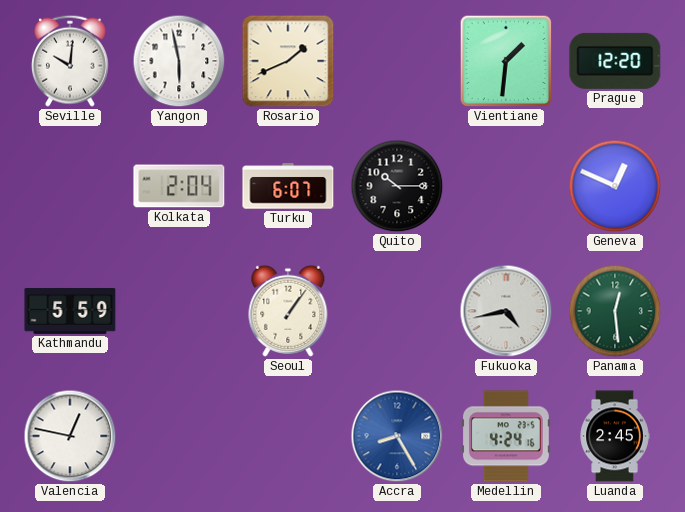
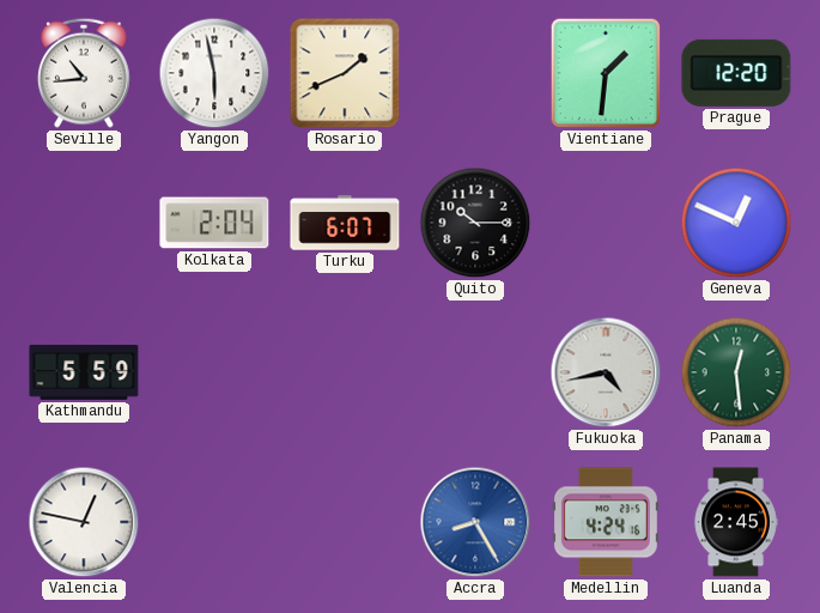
Seville: 10:01 -> 10:44 (84, 73)
Seoul: 1:06 -> none (288, 311)
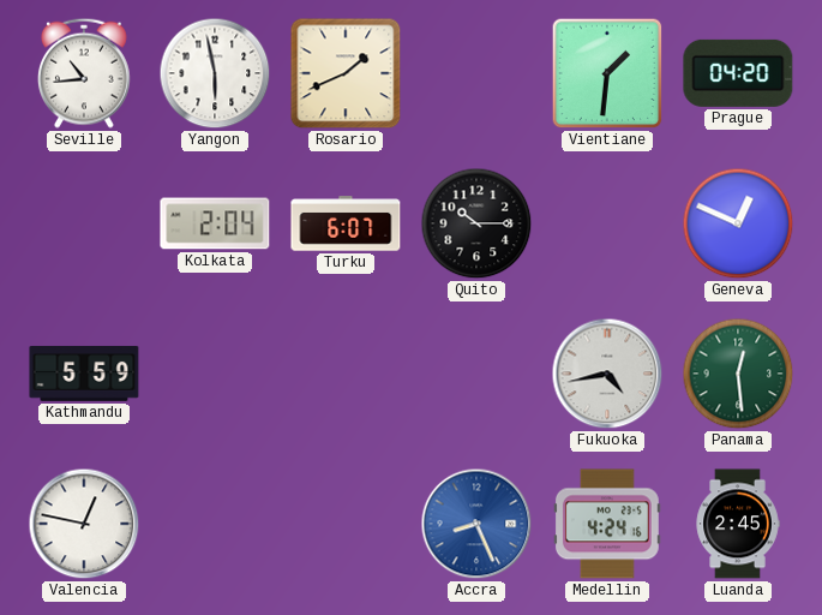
Prague: 12:20 -> 04:20 (738, 73)
Accra: 8:25 -> 8:26 (476, 524)
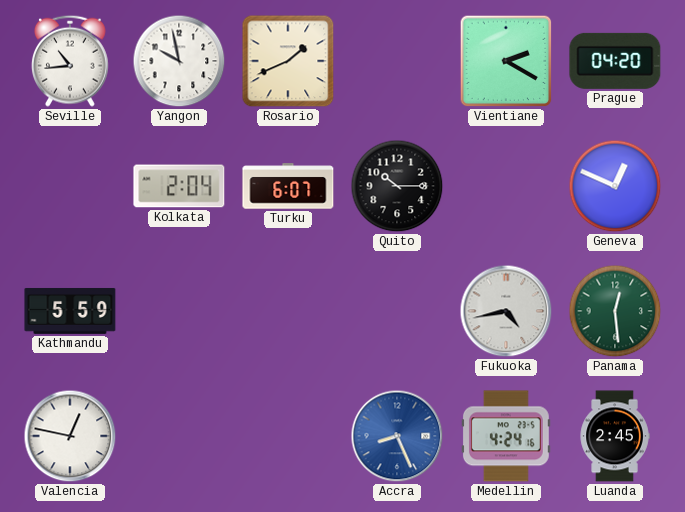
Yangon: 5:58 -> 9:58 (179, 61)
Vientiane: 1:31 -> 2:20 (506, 61)
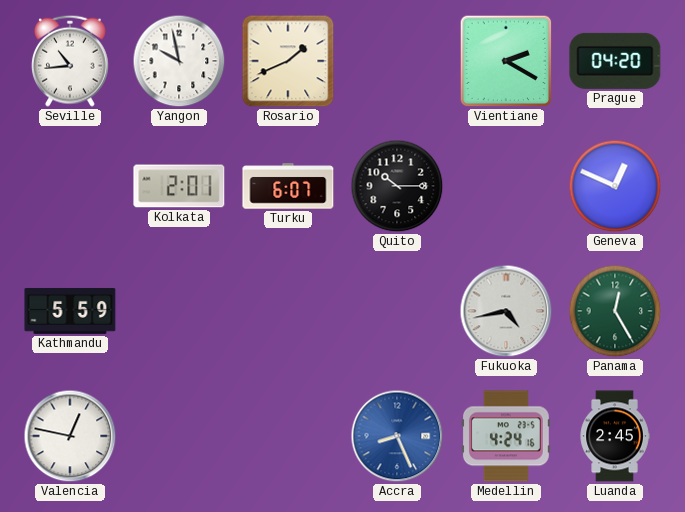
Kolkata: 2:04 -> 2:01 (179, 186)
Panama: 12:29 -> 12:25 (615, 311)
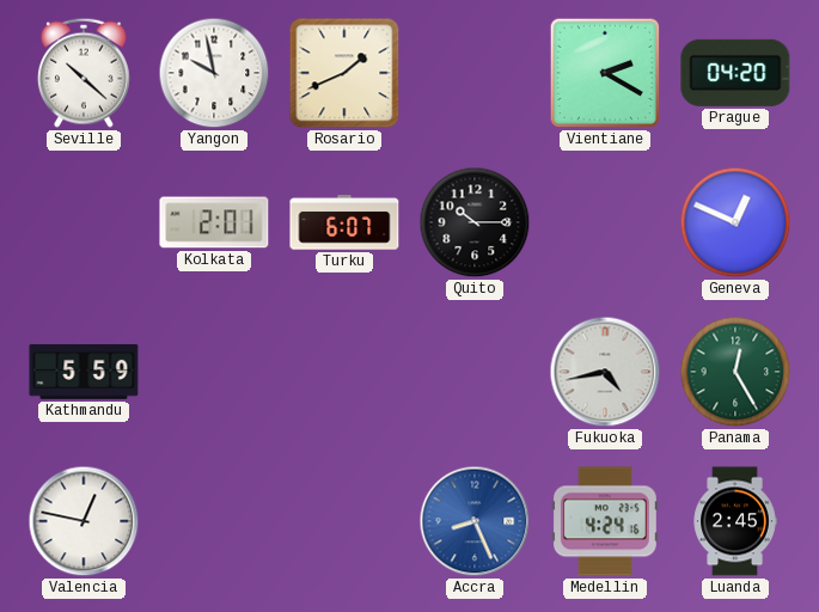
Seville: 10:44 -> 10:22 (84, 73)
